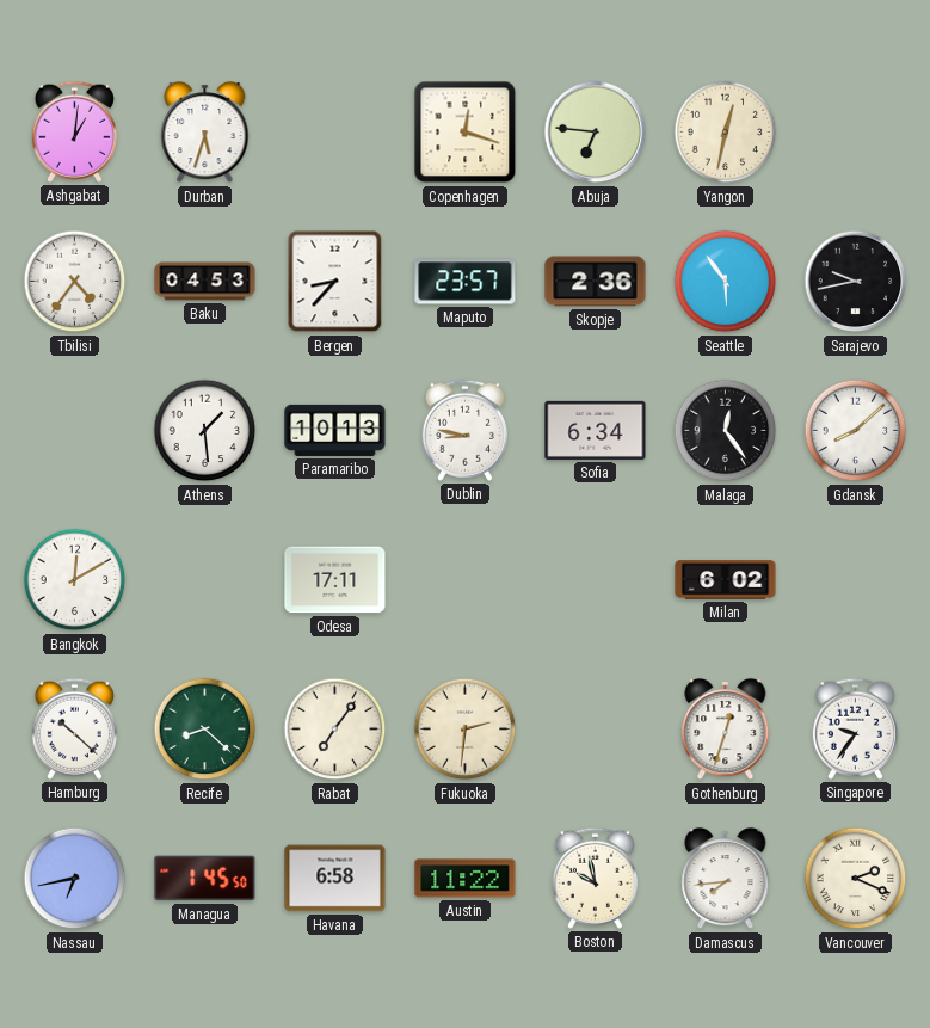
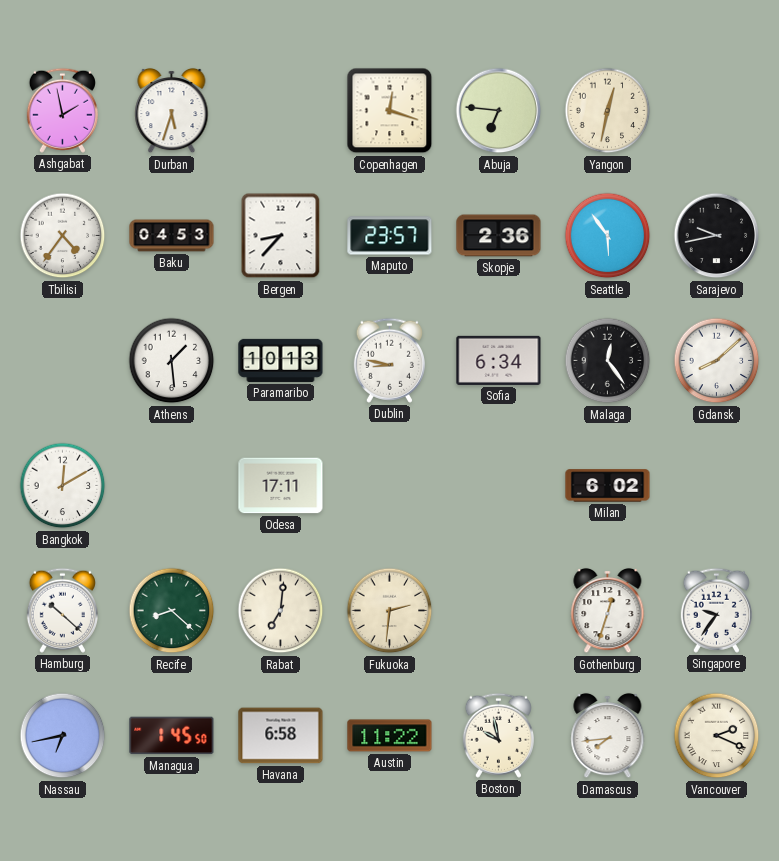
Ashgabat: 1:01 -> 1:58 (62, 110)
Rabat: 7:06 -> 7:01 (281, 611)
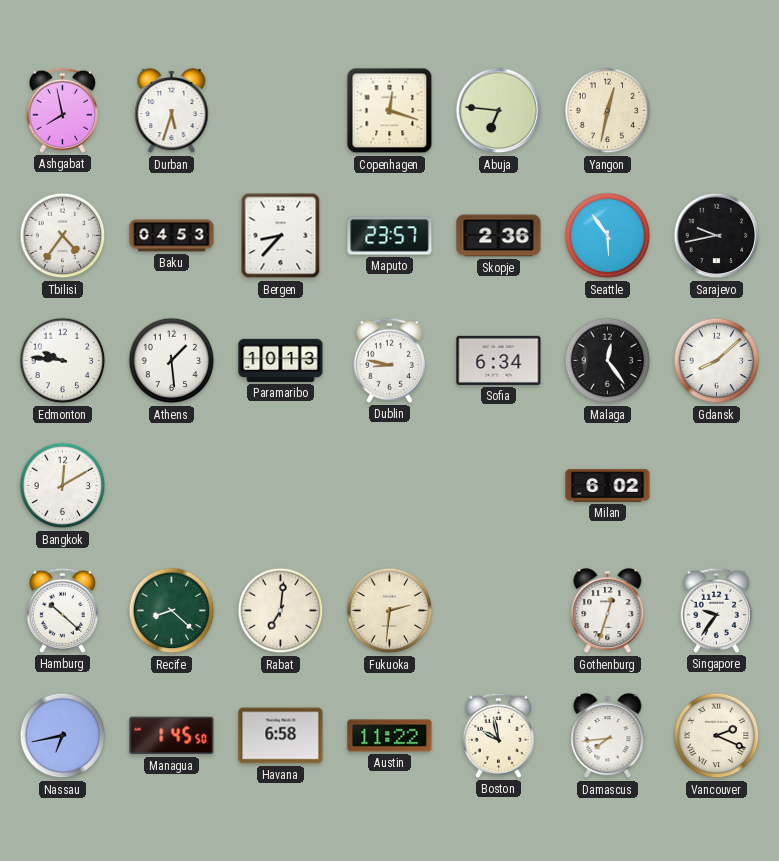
Ashgabat: 1:58 -> 7:58 (62, 110)
Edmonton: none -> 9:46 (63, 361)
Odesa: 17:11 -> none (281, 486)
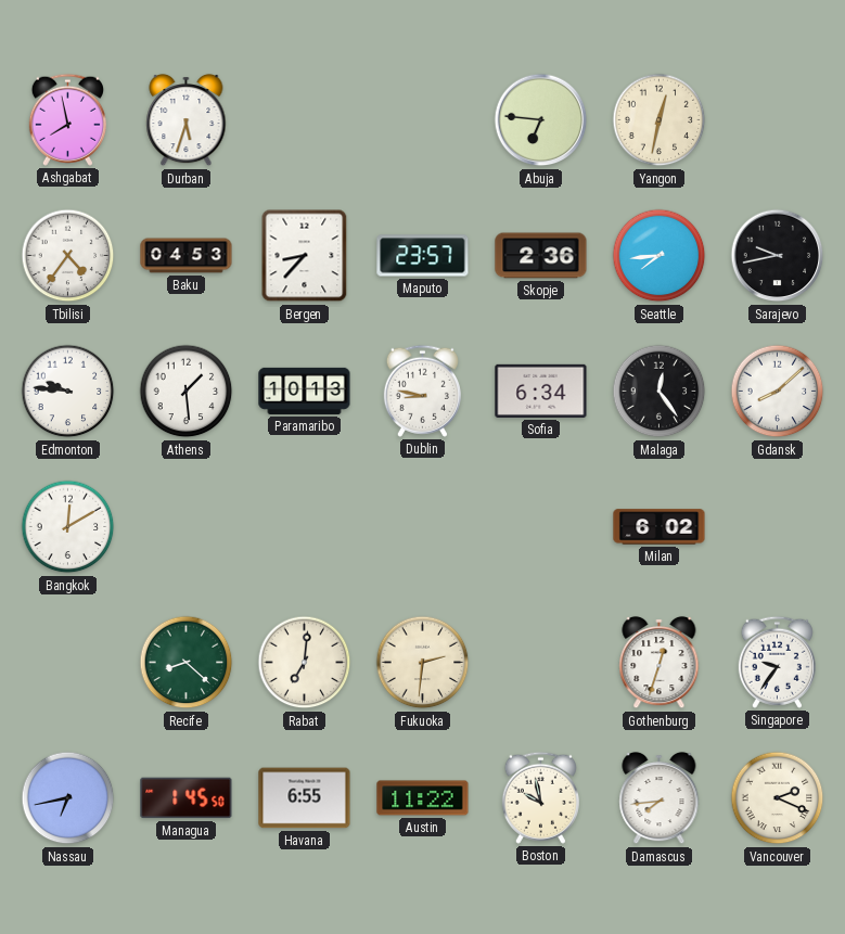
Copenhagen: 12:18 -> none (390, 111)
Seattle: 5:54 -> 7:44 (660, 256)
Hamburg: 10:22 -> none (62, 610)
Havana: 6:58 -> 6:55 (305, 798)
